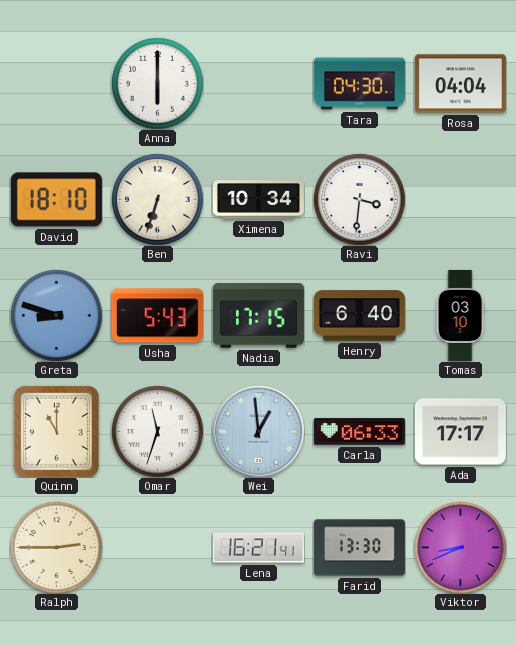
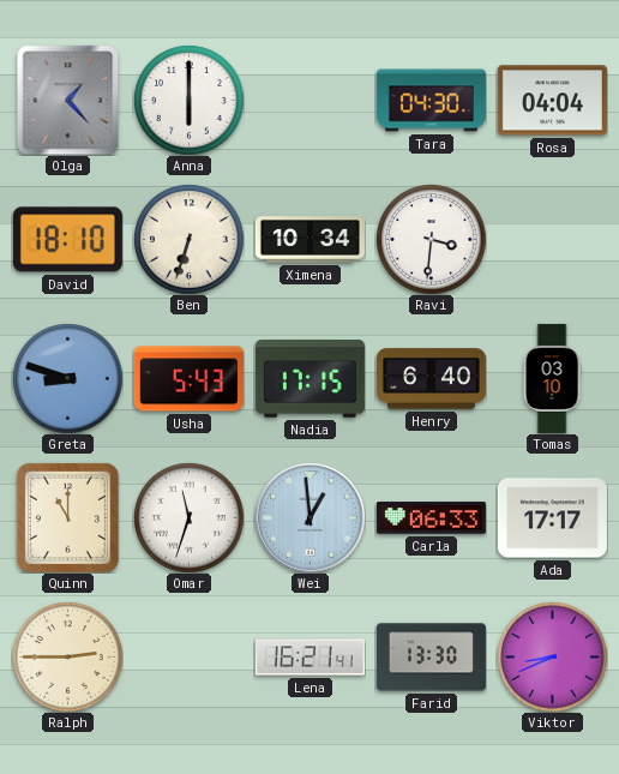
Olga: none -> 1:23 (68, 100)
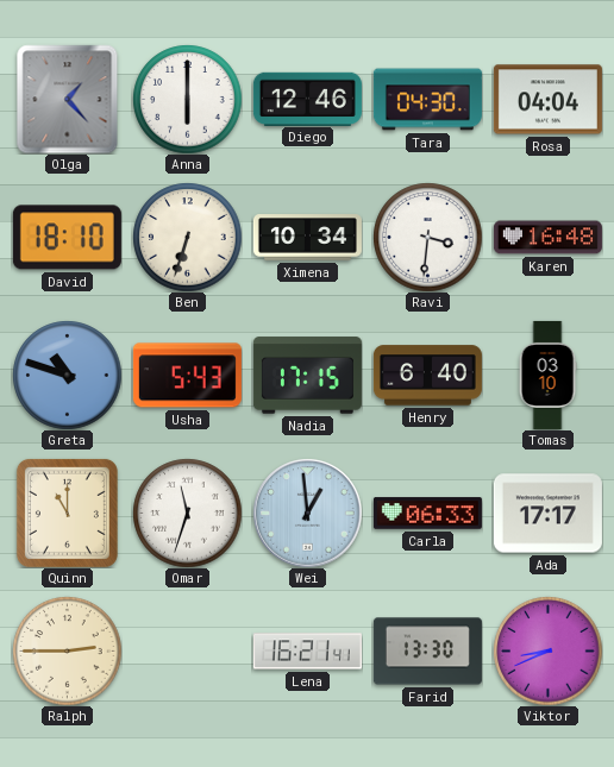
Diego: none -> 12:46 (307, 99)
Karen: none -> 16:48 (547, 238)
Greta: 8:48 -> 10:48 (67, 375)
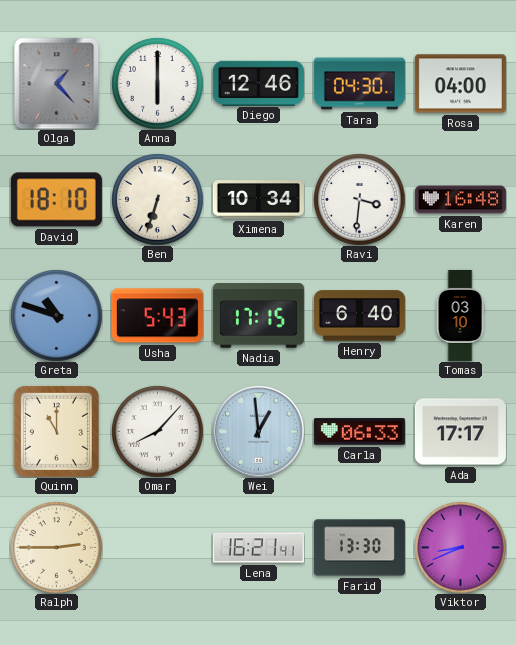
Rosa: 04:04 -> 04:00 (460, 84)
Omar: 11:33 -> 8:07 (157, 431)
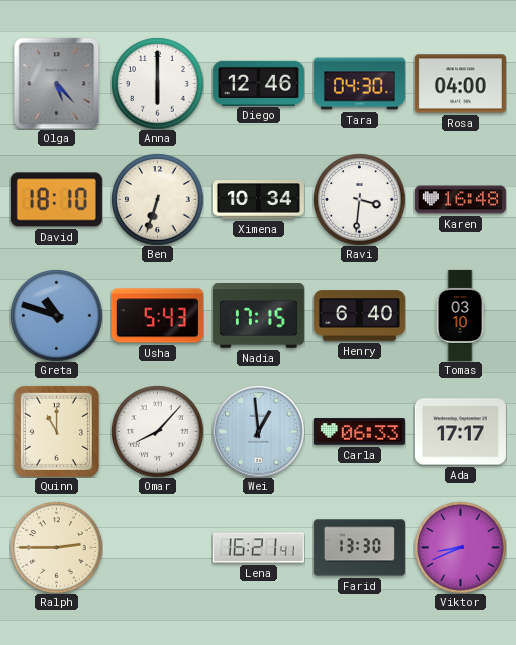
Olga: 1:23 -> 5:23 (57, 83)
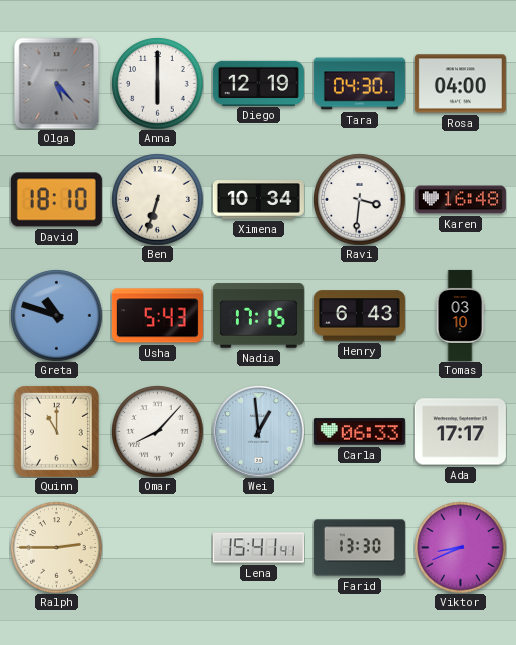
Diego: 12:46 -> 12:19 (258, 83)
Henry: 6:40 -> 6:43 (359, 316)
Lena: 16:21 -> 15:41 (258, 548)
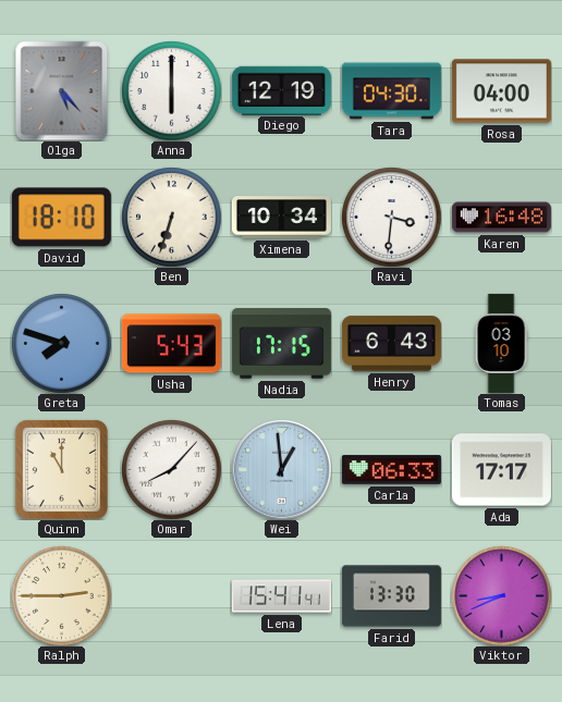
Greta: 10:48 -> 7:48 (61, 343)
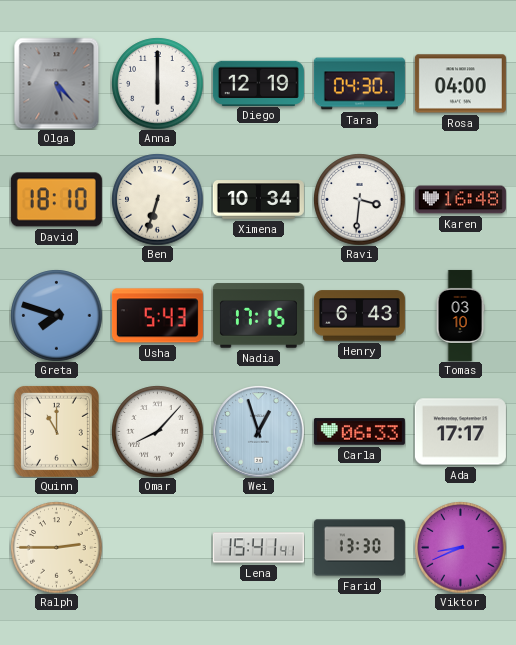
Wei: 12:59 -> 12:57 (258, 431)
